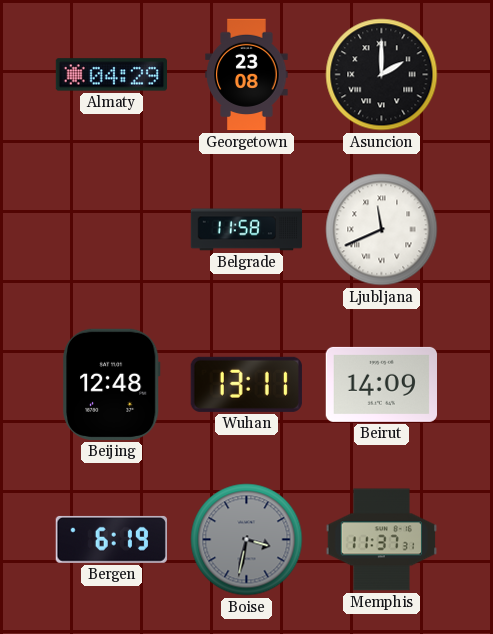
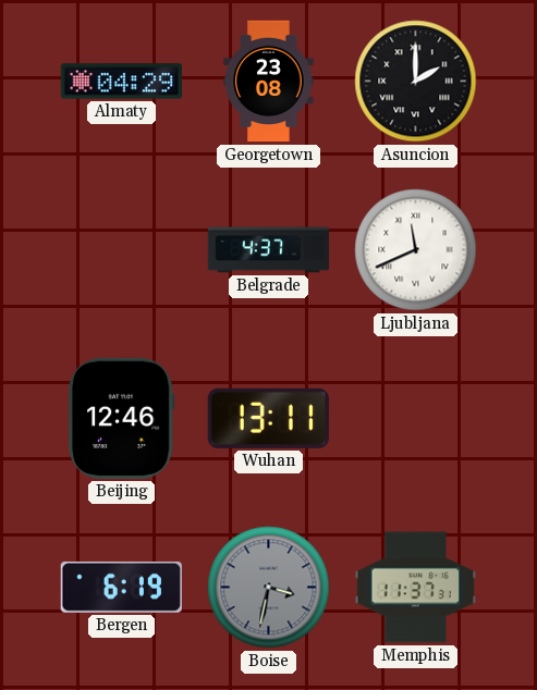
Belgrade: 11:58 -> 4:37 (269, 250)
Beijing: 12:48 -> 12:46 (121, 418)
Beirut: 14:09 -> none (381, 384)
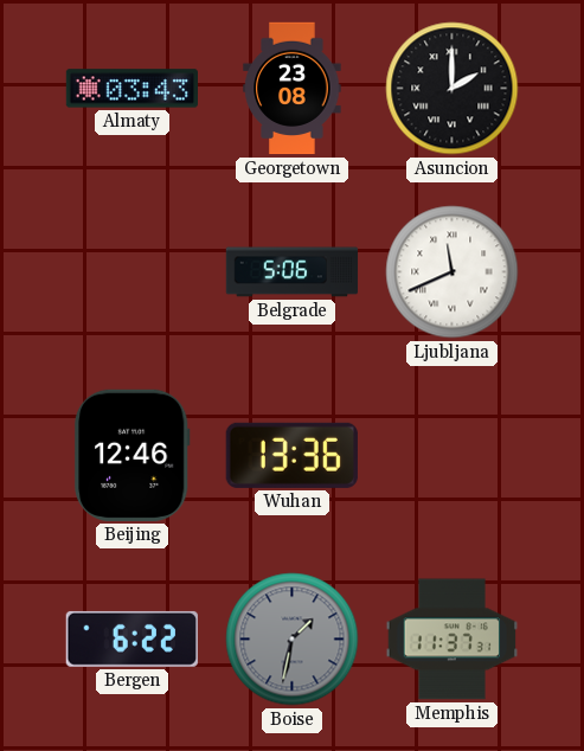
Almaty: 04:29 -> 03:43 (131, 89)
Belgrade: 4:37 -> 5:06 (293, 272)
Wuhan: 13:11 -> 13:36 (291, 455)
Bergen: 6:19 -> 6:22 (131, 638)
Boise: 3:32 -> 1:32 (293, 640)
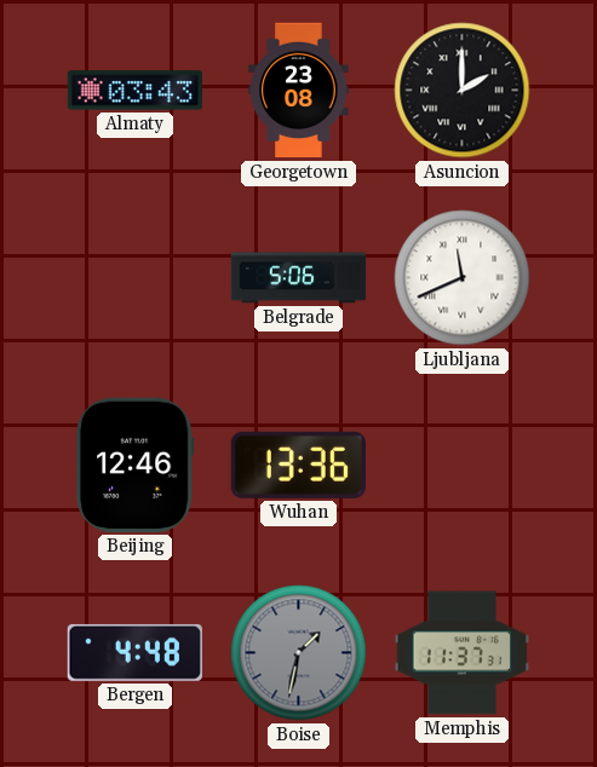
Bergen: 6:22 -> 4:48 (134, 652)
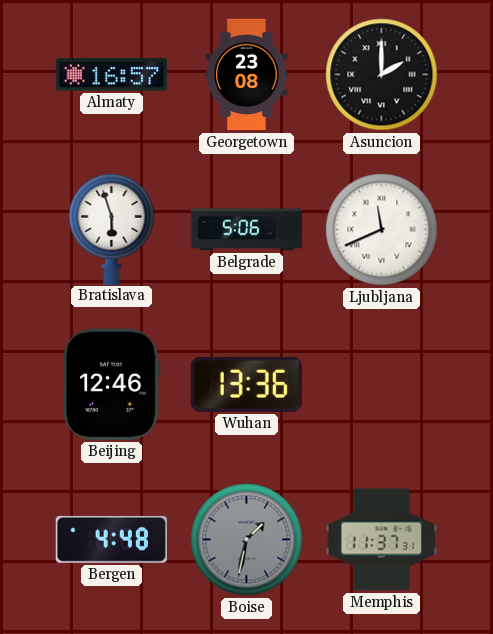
Almaty: 03:43 -> 16:57 (111, 75)
Bratislava: none -> 5:57 (112, 228)
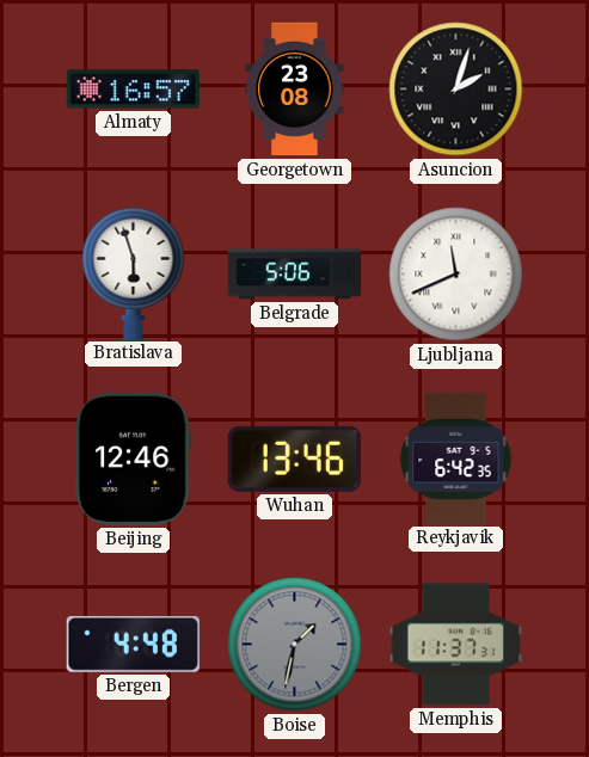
Asuncion: 2:00 -> 2:03 (456, 90)
Wuhan: 13:36 -> 13:46 (294, 458)
Reykjavik: none -> 6:42 (456, 458)
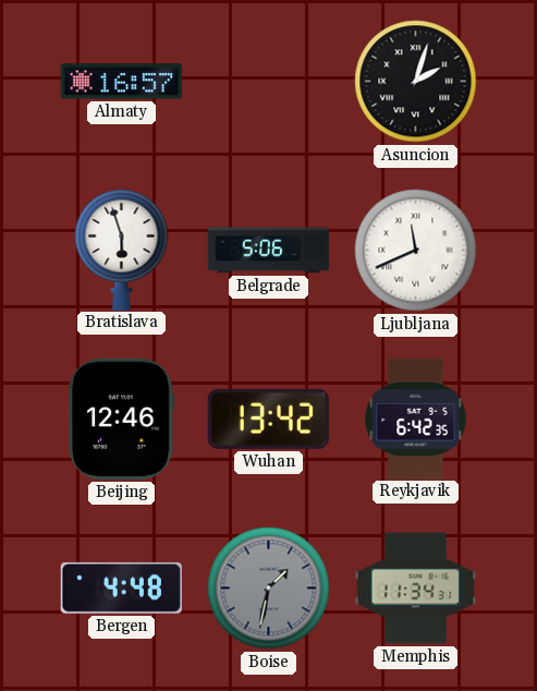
Georgetown: 23:08 -> none (295, 90)
Wuhan: 13:46 -> 13:42 (268, 419)
Memphis: 11:37 -> 11:34 (415, 589)
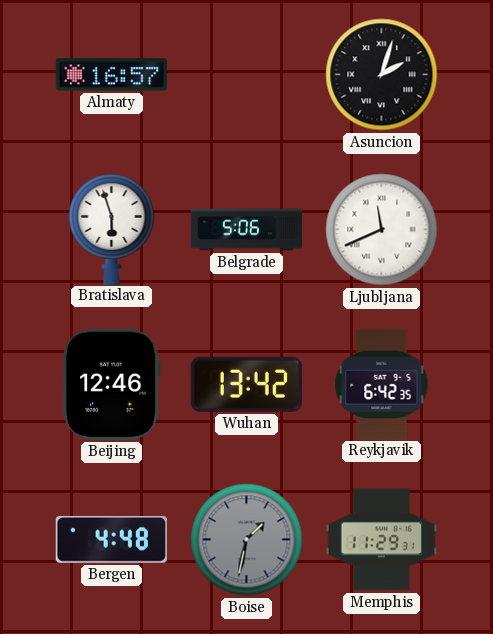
Memphis: 11:34 -> 11:29 (381, 540)
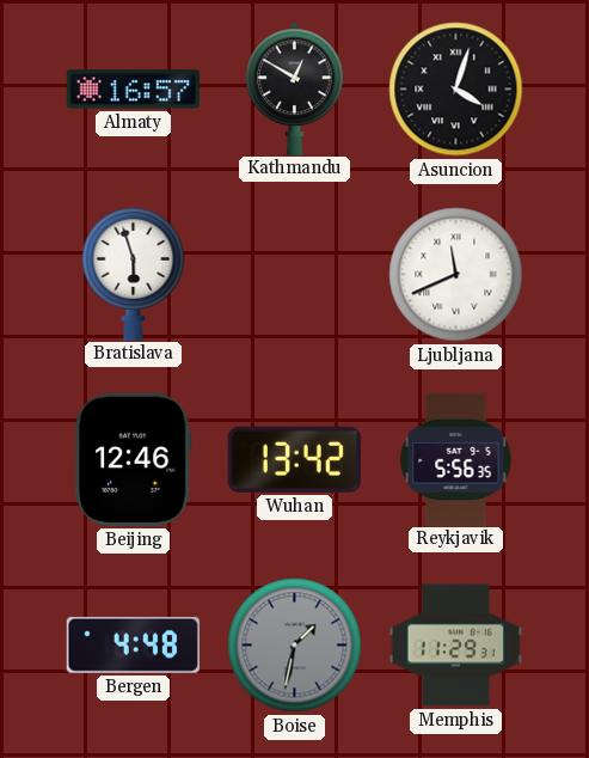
Kathmandu: none -> 12:50 (295, 88)
Asuncion: 2:03 -> 4:03 (456, 90)
Belgrade: 5:06 -> none (247, 230)
Reykjavik: 6:42 -> 5:56 (456, 459)
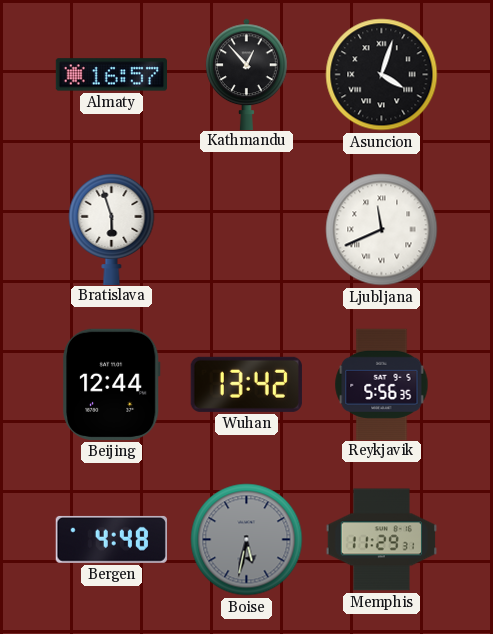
Kathmandu: 12:50 -> 12:53 (247, 74)
Beijing: 12:46 -> 12:44 (111, 384)
Boise: 1:32 -> 5:32 (247, 540)
